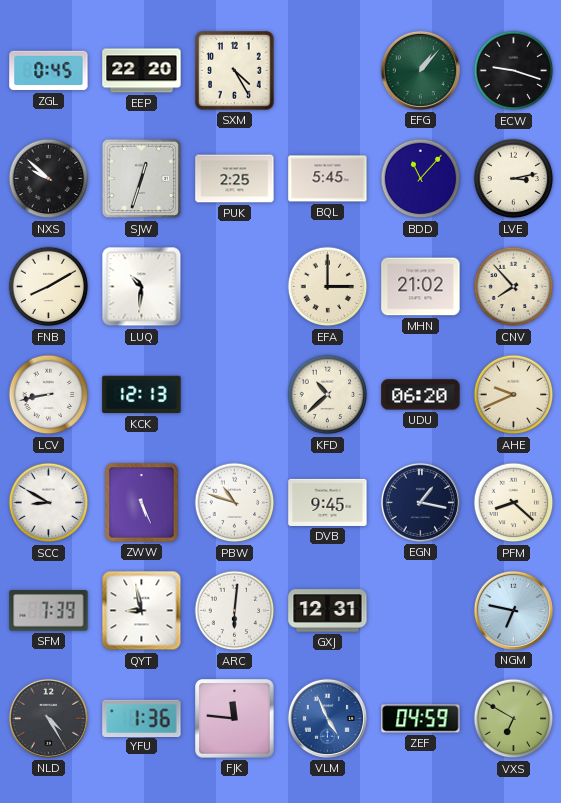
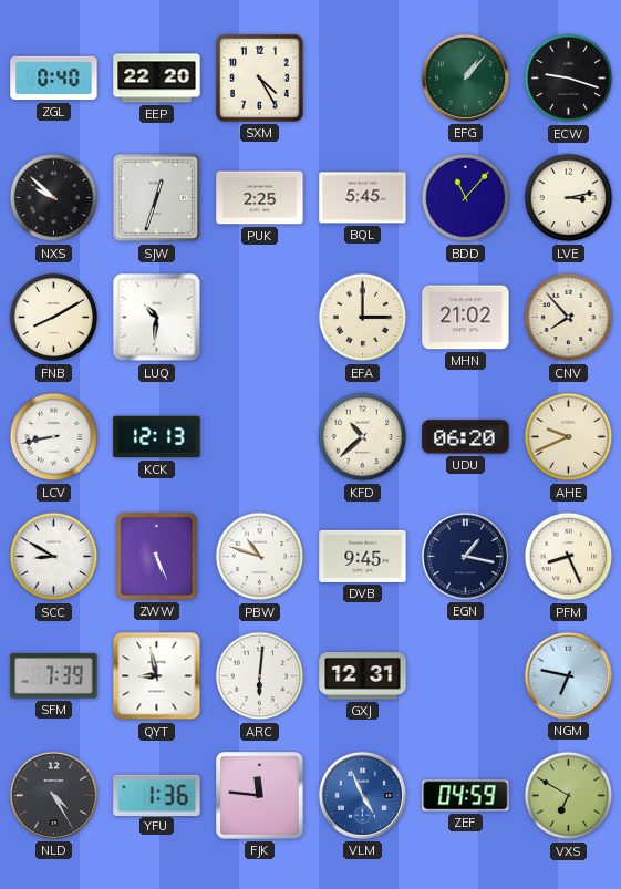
ZGL: 0:45 -> 0:40 (54, 79)
PFM: 8:22 -> 8:26 (569, 557)
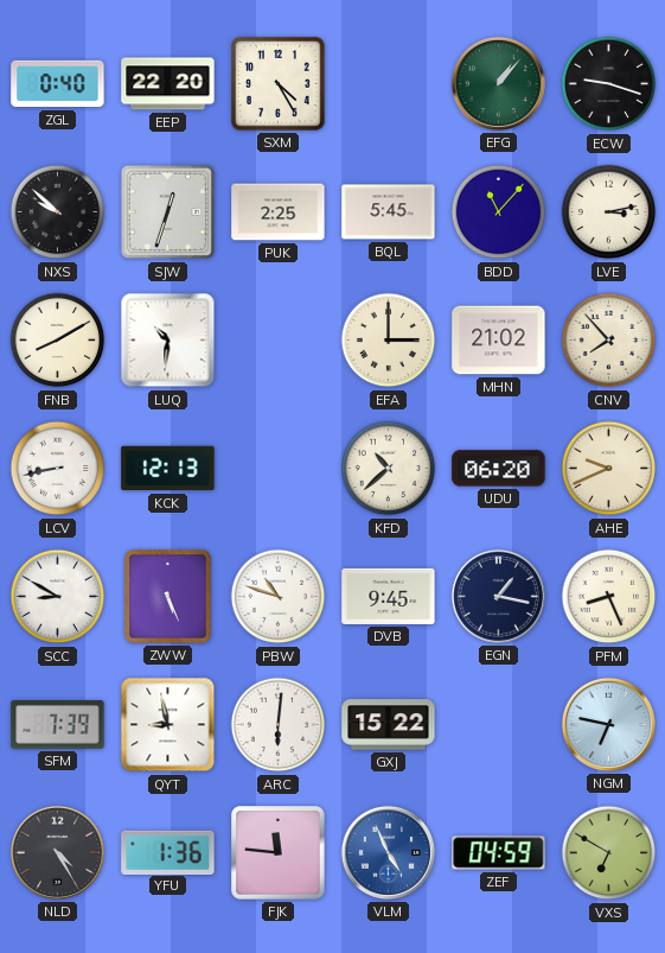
GXJ: 12:31 -> 15:22 (389, 725)
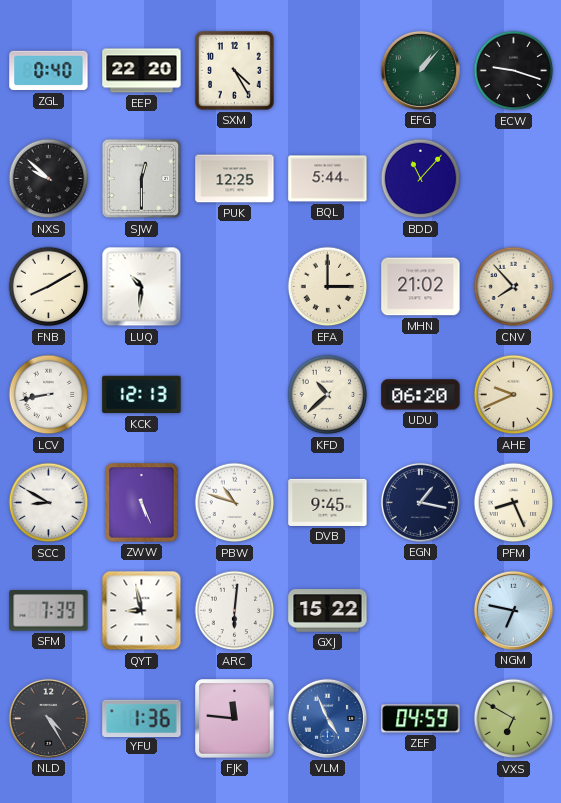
SJW: 12:33 -> 12:30 (142, 179)
PUK: 2:25 -> 12:25 (235, 179)
BQL: 5:45 -> 5:44 (328, 179)
LVE: 3:13 -> none (609, 212)
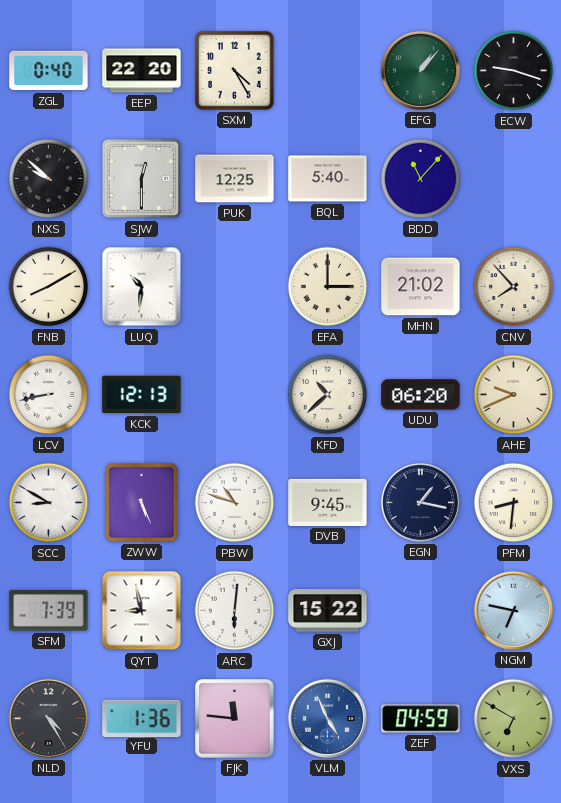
BQL: 5:44 -> 5:40 (328, 179)
PFM: 8:26 -> 8:31 (514, 503)
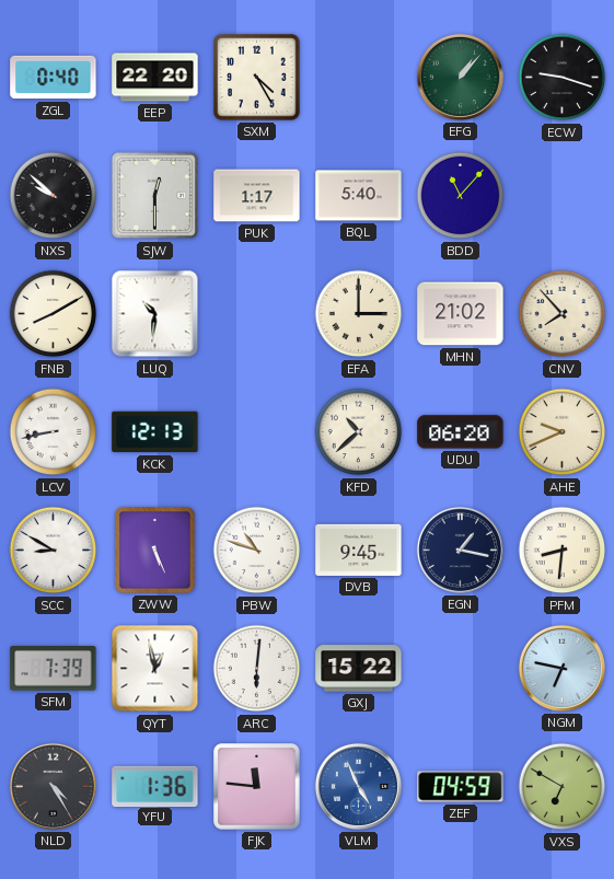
PUK: 12:25 -> 1:17 (257, 196)
QYT: 8:58 -> 12:58 (155, 669)
